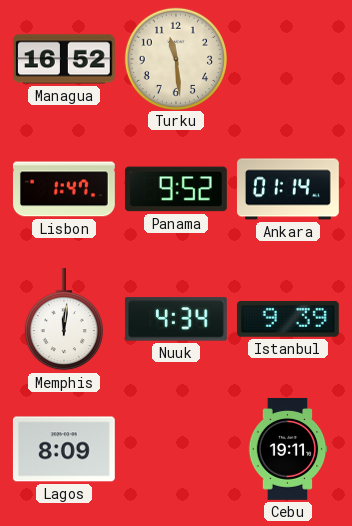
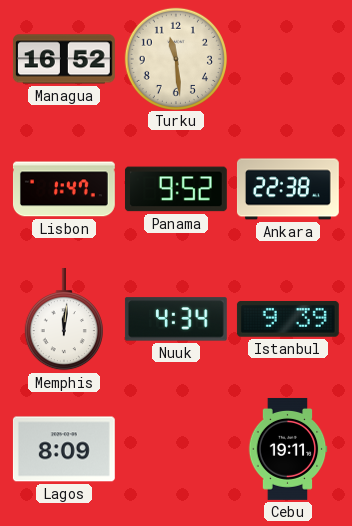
Ankara: 01:14 -> 22:38 (288, 189)
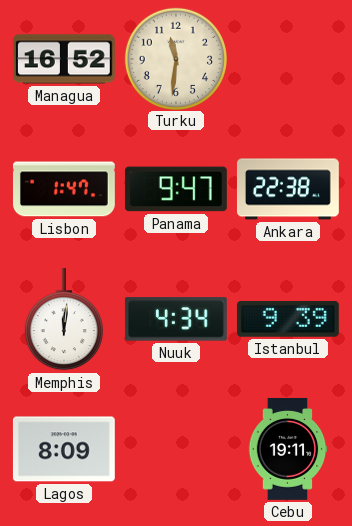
Turku: 11:29 -> 11:31 (175, 58)
Panama: 9:52 -> 9:47 (176, 189)
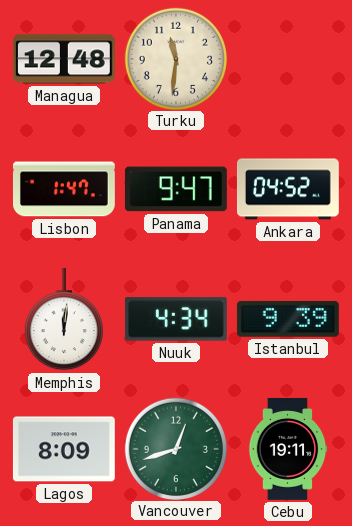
Managua: 16:52 -> 12:48 (64, 59)
Ankara: 22:38 -> 04:52 (288, 189)
Vancouver: none -> 12:42 (175, 448)
